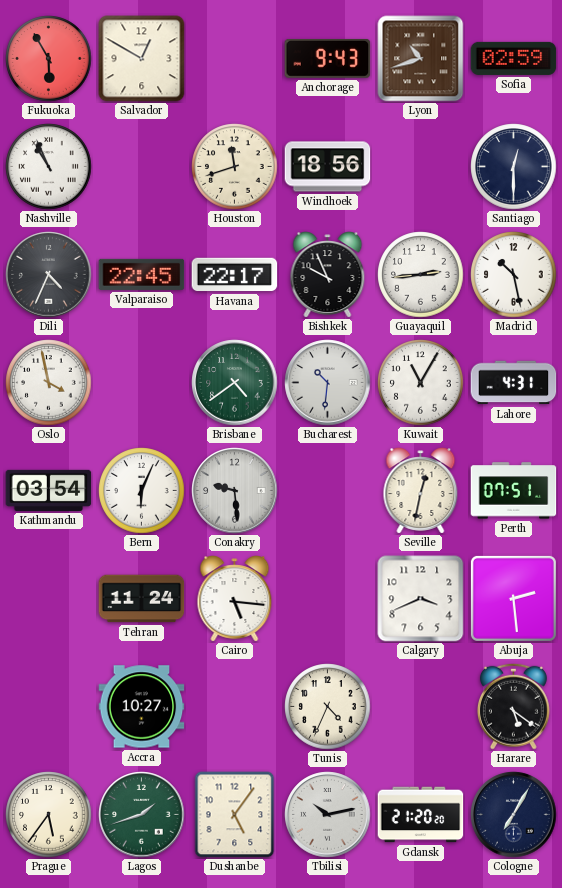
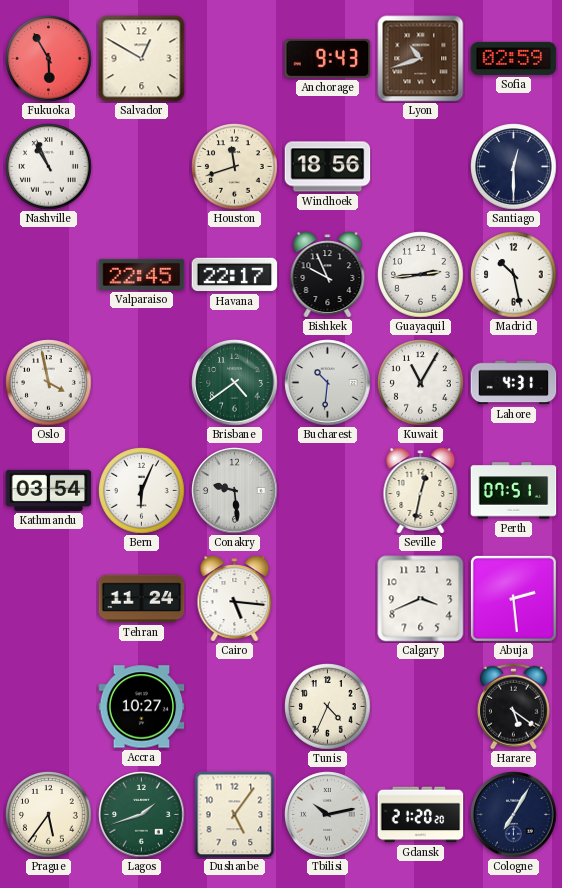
Dili: 4:34 -> none (49, 275)
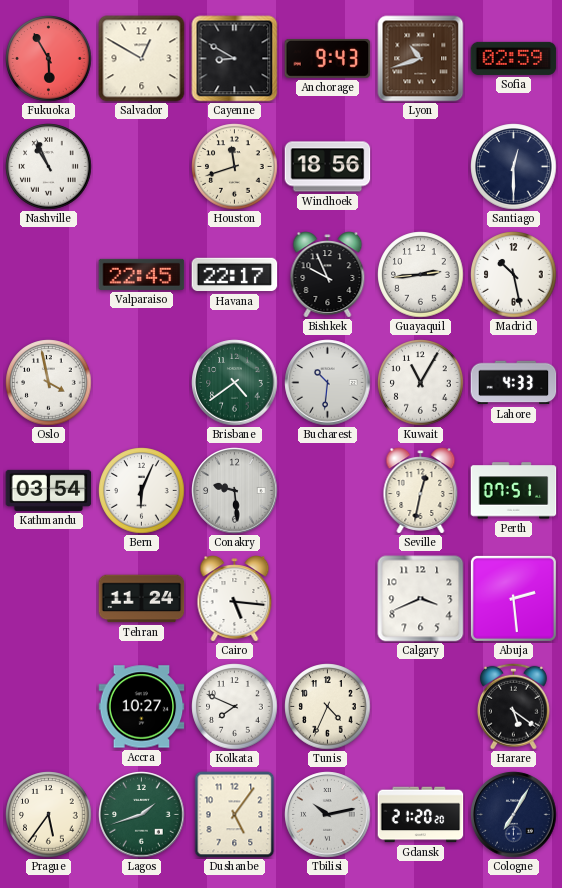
Cayenne: none -> 8:50 (235, 59)
Lahore: 4:31 -> 4:33 (514, 383)
Kolkata: none -> 7:49 (235, 707)
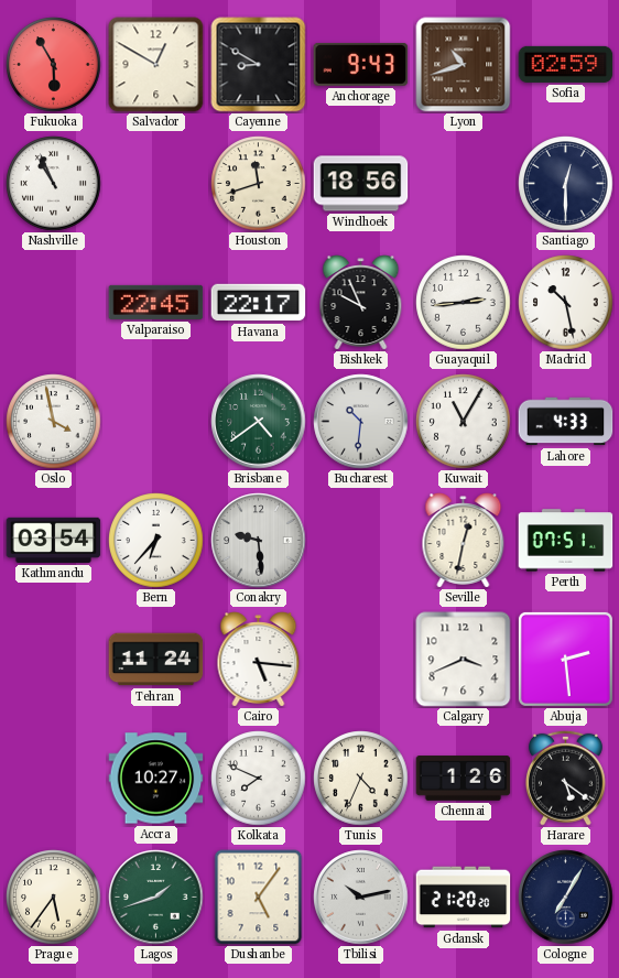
Bern: 6:04 -> 6:37 (156, 541)
Chennai: none -> 1:26 (464, 779)
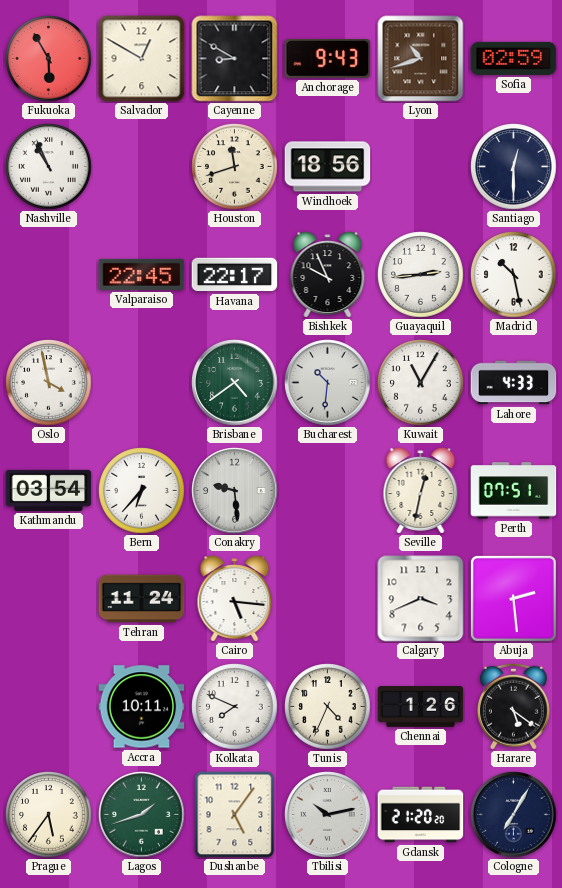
Accra: 10:27 -> 10:11 (142, 707)
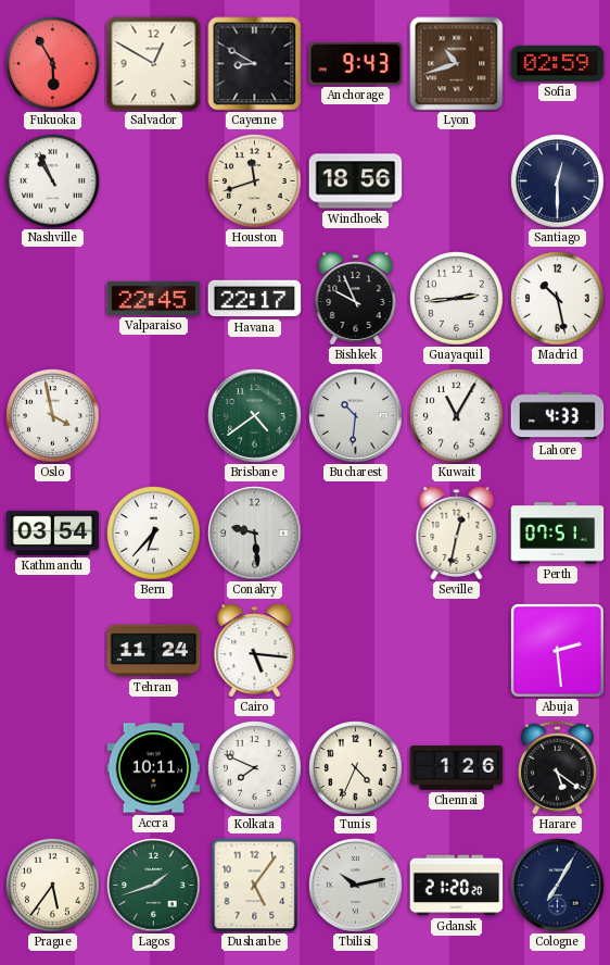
Calgary: 3:41 -> none (421, 599)
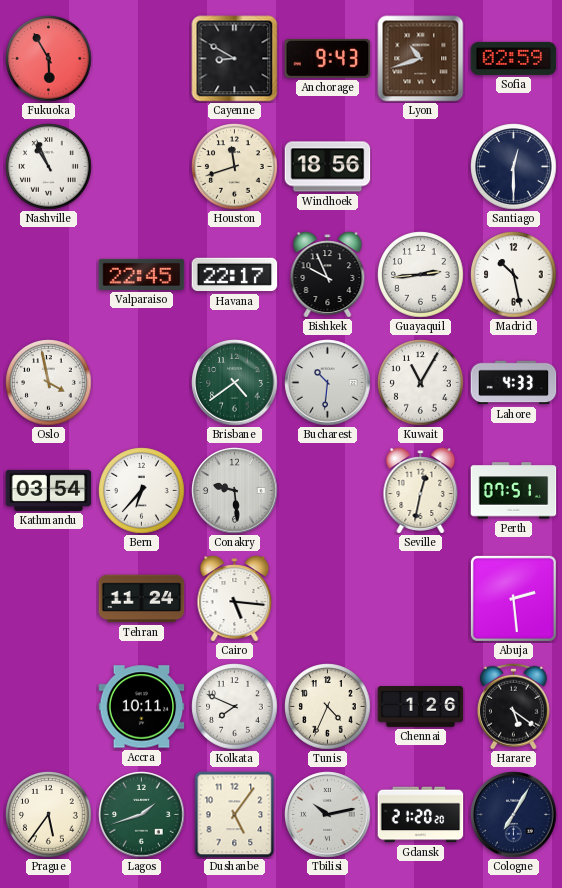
Salvador: 12:50 -> none (154, 64)
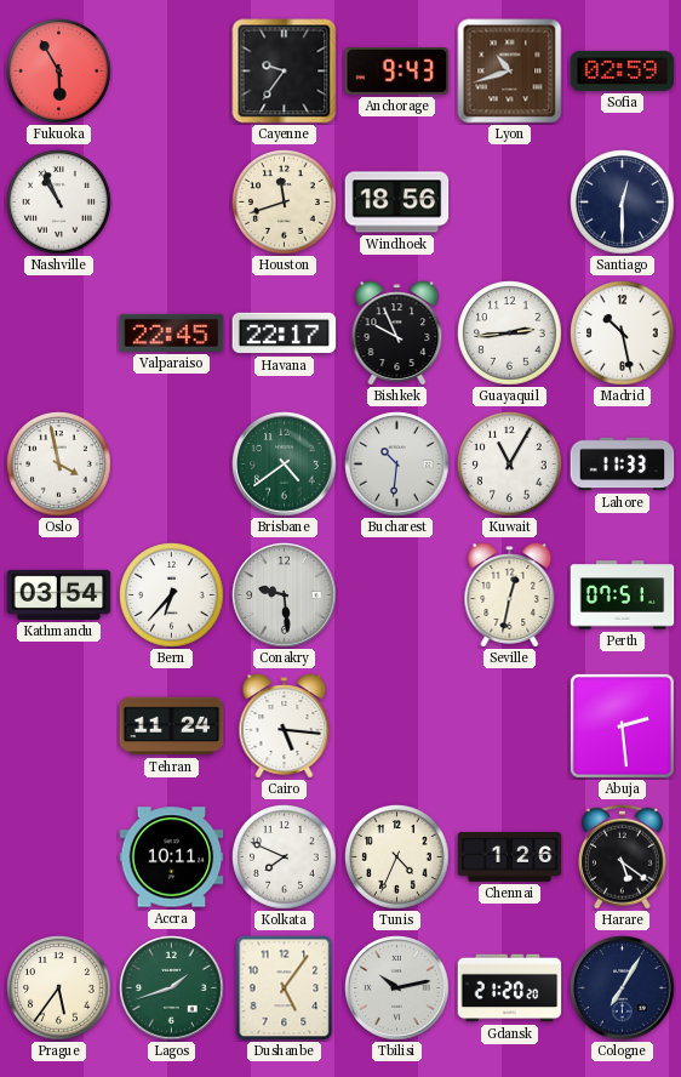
Cayenne: 8:50 -> 9:36 (285, 72)
Lahore: 4:33 -> 11:33 (623, 465)
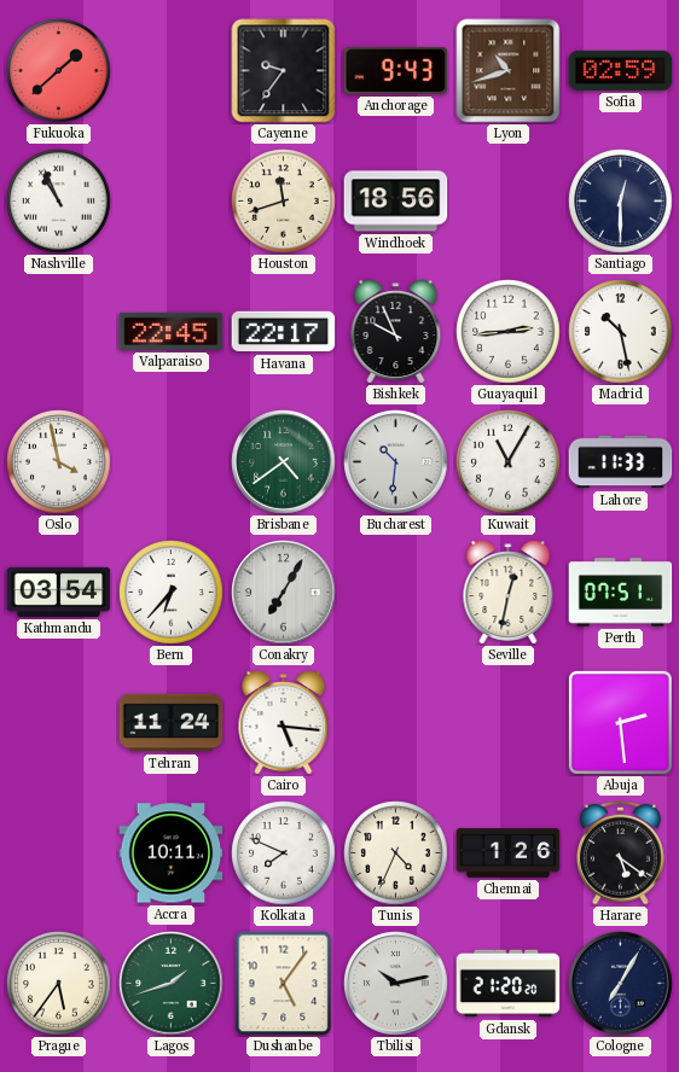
Fukuoka: 5:55 -> 1:38 (59, 71)
Conakry: 9:29 -> 7:05 (284, 593)
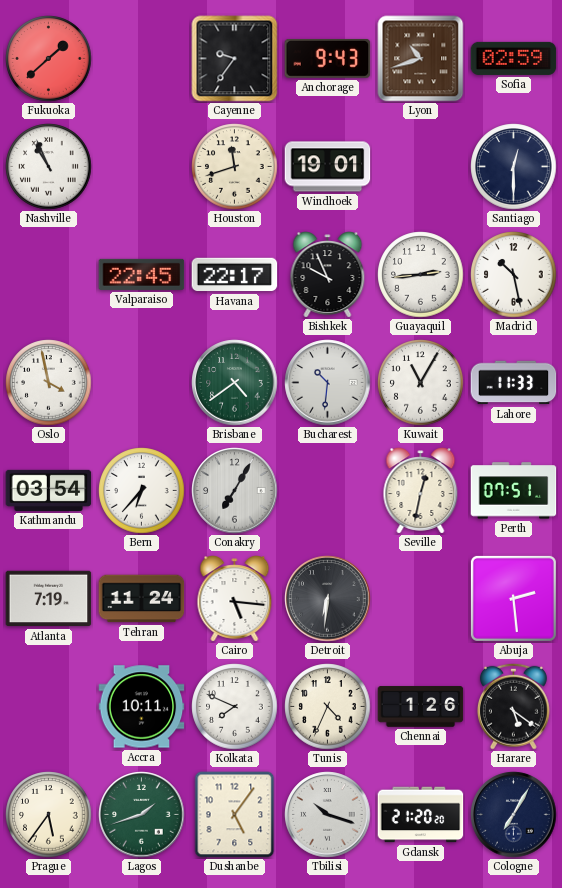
Windhoek: 18:56 -> 19:01 (328, 167)
Atlanta: none -> 7:19 (49, 599)
Detroit: none -> 6:31 (328, 599)
Tbilisi: 10:13 -> 10:18 (328, 815)
